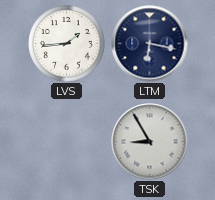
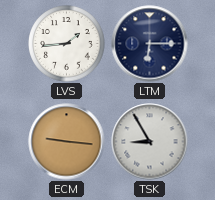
LTM: 6:17 -> 6:15 (150, 44)
ECM: none -> 9:16 (67, 142)
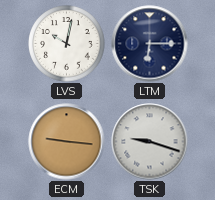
LVS: 1:44 -> 10:02 (67, 44)
TSK: 8:55 -> 9:18 (150, 142)
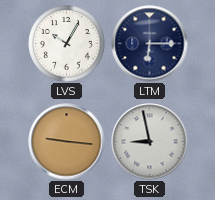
LVS: 10:02 -> 10:05 (67, 44)
TSK: 9:18 -> 8:58 (150, 142)
